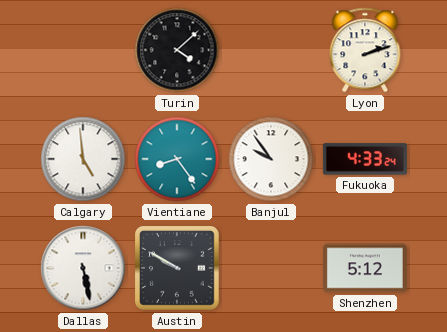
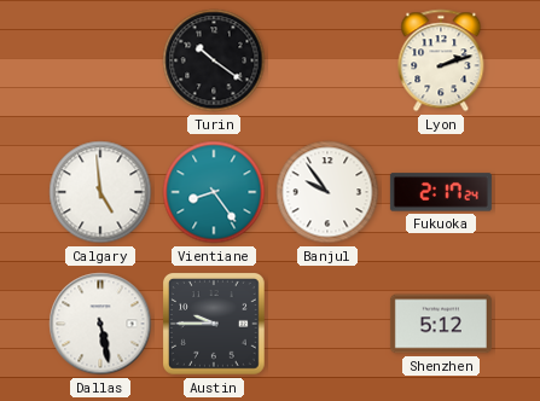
Turin: 4:08 -> 10:21 (214, 60)
Fukuoka: 4:33 -> 2:17 (441, 192)
Austin: 9:50 -> 9:45 (215, 325)
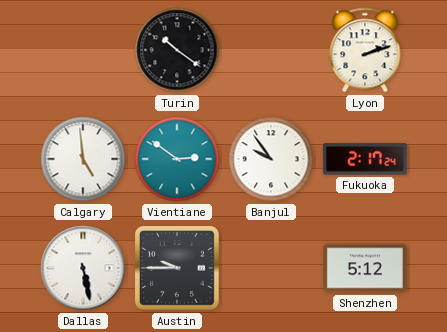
Vientiane: 8:24 -> 2:51 (177, 159)
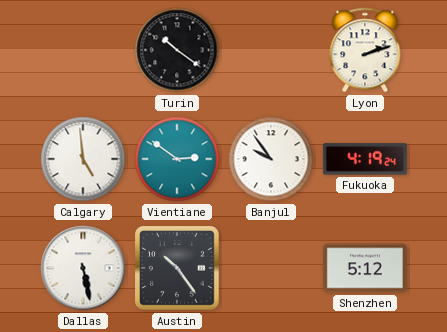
Fukuoka: 2:17 -> 4:19 (365, 159)
Austin: 9:45 -> 10:24 (178, 269)
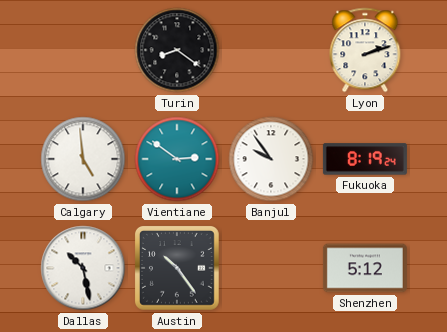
Turin: 10:21 -> 8:21 (177, 50)
Fukuoka: 4:19 -> 8:19 (365, 159)
Dallas: 5:28 -> 10:28 (83, 268)
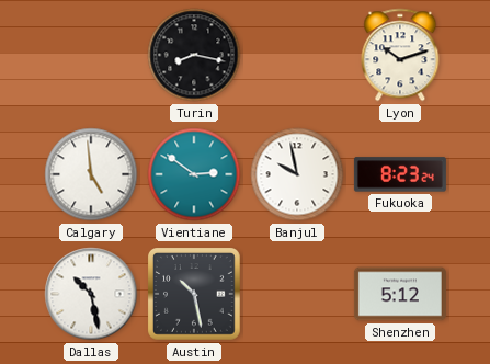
Turin: 8:21 -> 8:17 (194, 55)
Lyon: 2:12 -> 10:12 (400, 55)
Banjul: 9:54 -> 9:58 (297, 174)
Fukuoka: 8:19 -> 8:23 (400, 174)
Austin: 10:24 -> 10:28 (195, 295)
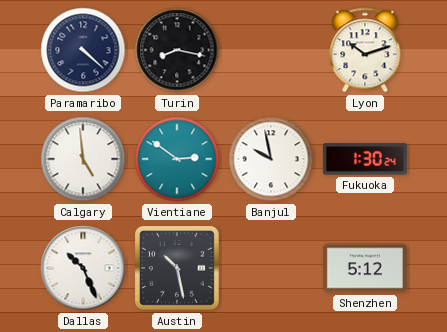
Paramaribo: none -> 4:22 (83, 50)
Fukuoka: 8:23 -> 1:30 (365, 159)
Dallas: 10:28 -> 10:26 (83, 268)
